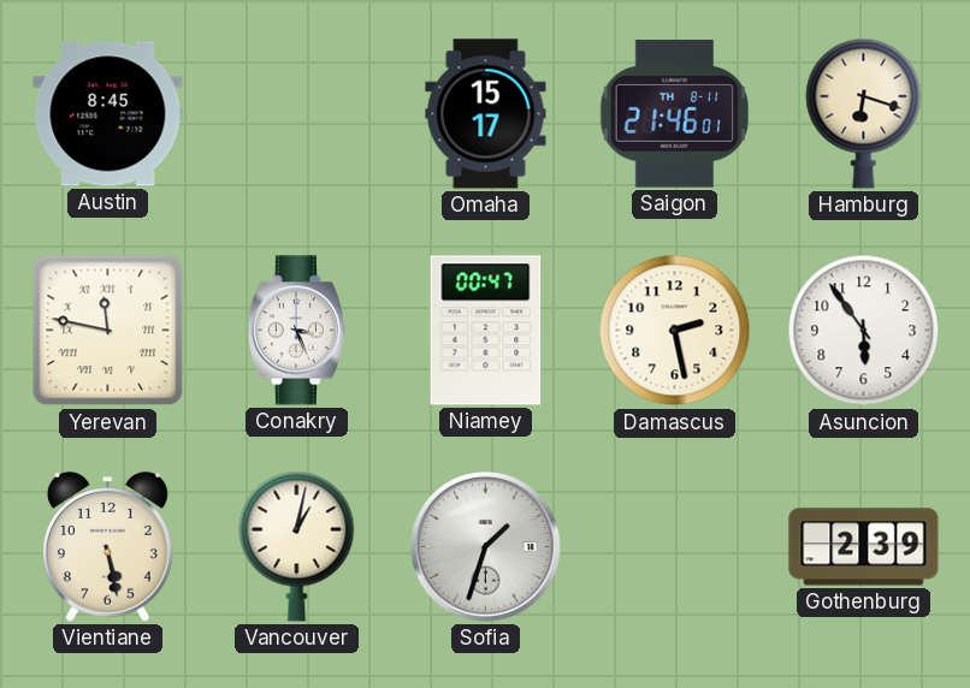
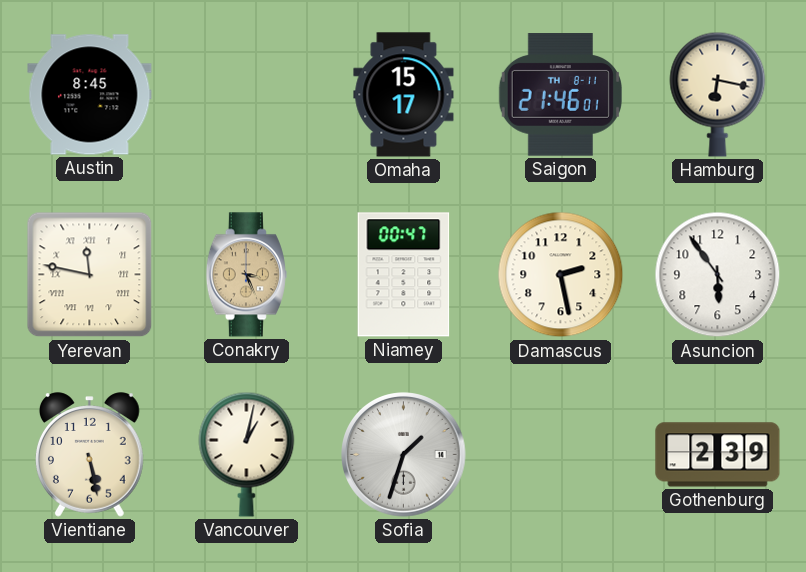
Hamburg: 6:18 -> 6:17 (718, 94)
Conakry dial: white -> champagne (246, 275)
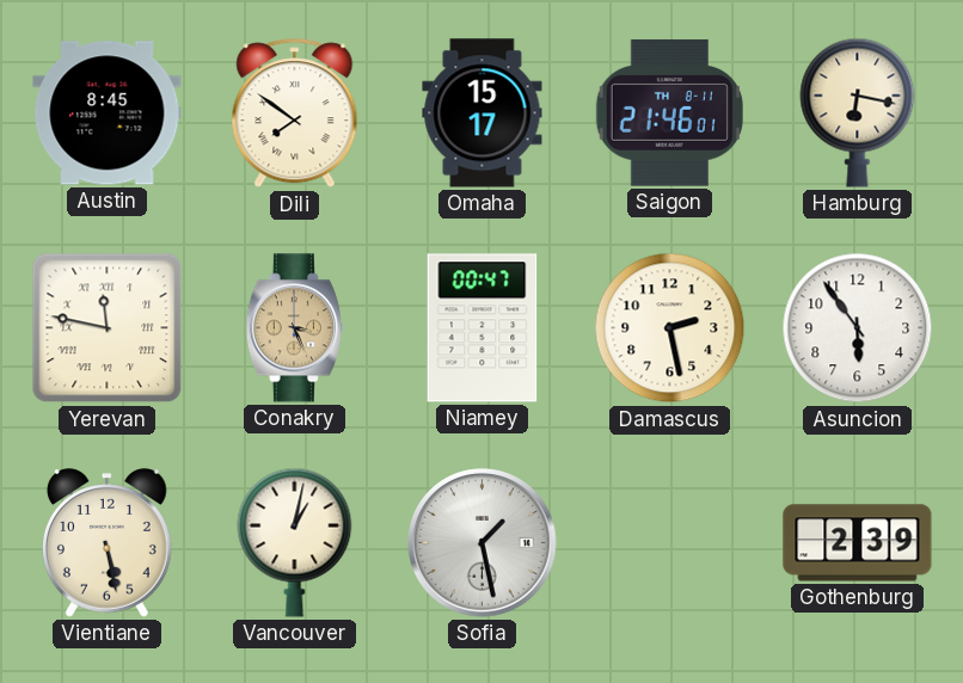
Dili: none -> 7:51 (295, 113)
Sofia: 1:33 -> 1:28 (483, 543)
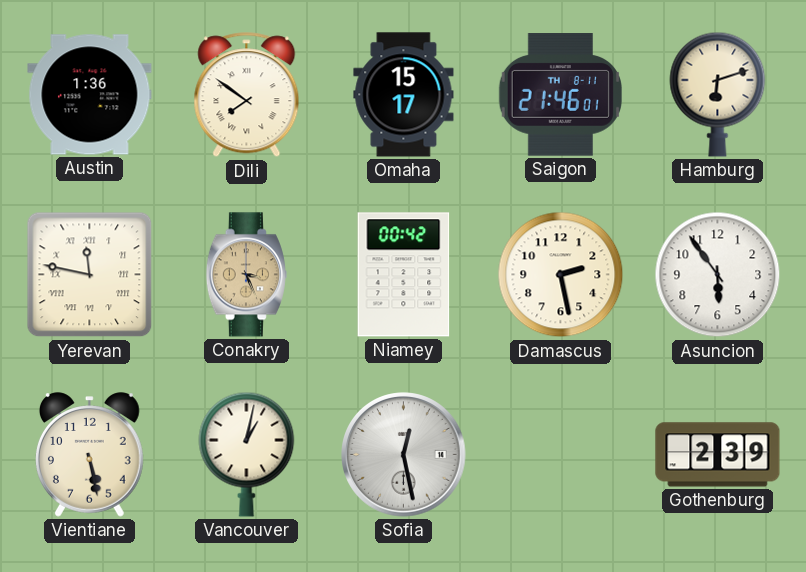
Austin: 8:45 -> 1:36 (90, 95)
Hamburg: 6:17 -> 6:12 (718, 94)
Niamey: 00:47 -> 00:42 (404, 275)
Sofia: 1:28 -> 12:28 (404, 455)
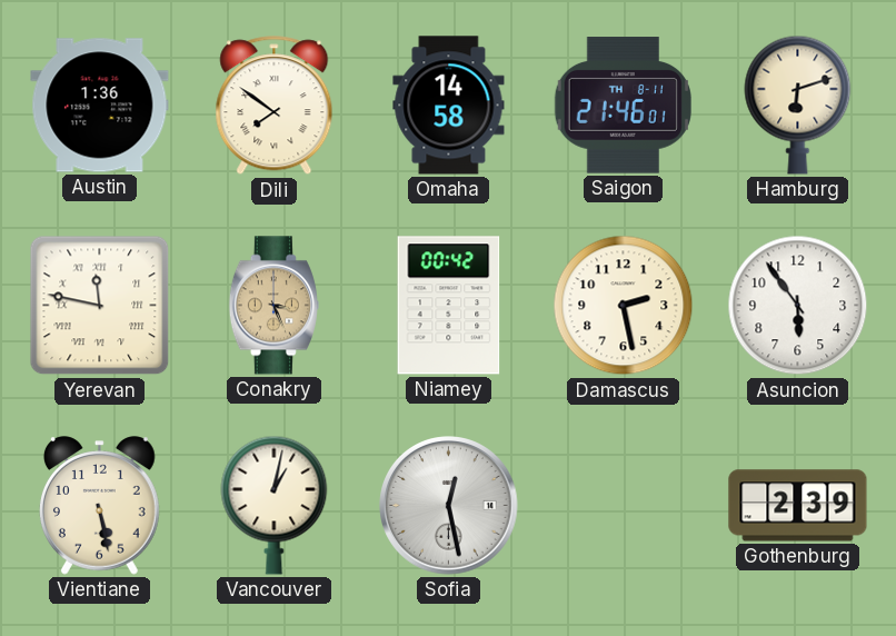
Omaha: 15:17 -> 14:58 (449, 106)
